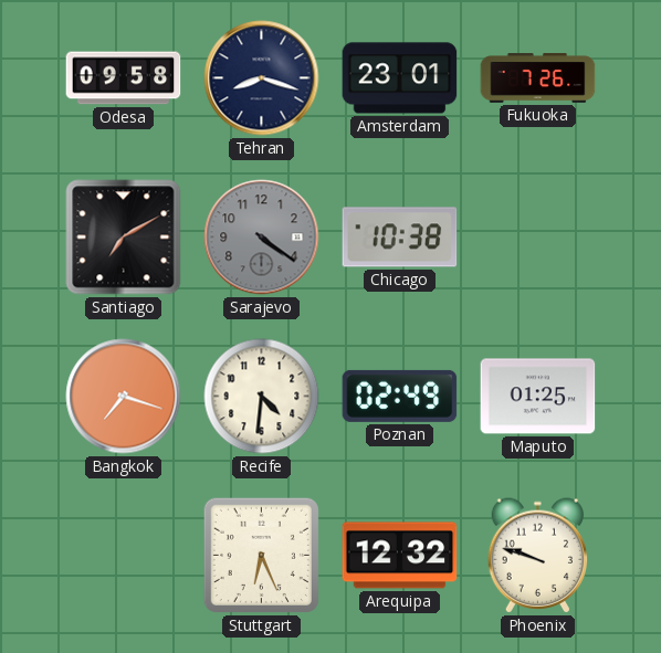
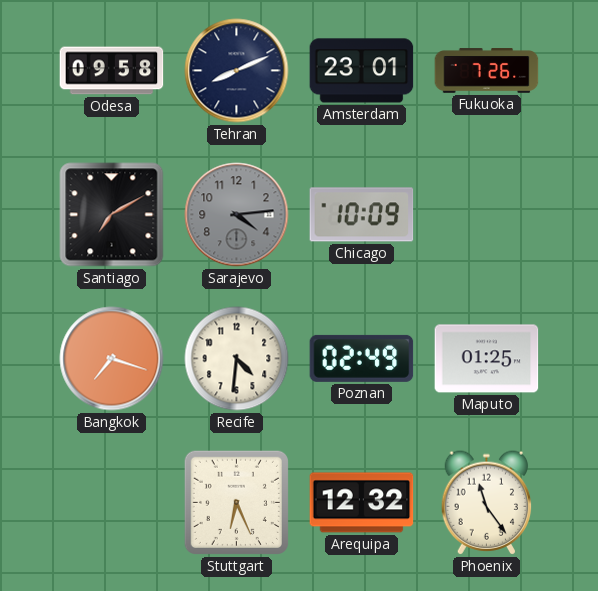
Tehran: 8:18 -> 8:11 (237, 71)
Sarajevo: 4:21 -> 4:14 (237, 215)
Chicago: 10:38 -> 10:09 (362, 215)
Phoenix: 9:48 -> 11:24 (487, 503)
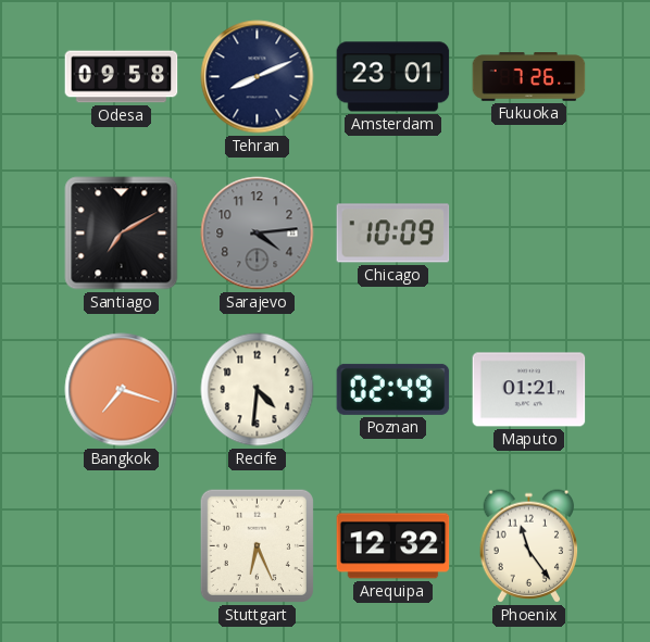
Maputo: 01:25 -> 01:21 (529, 390)
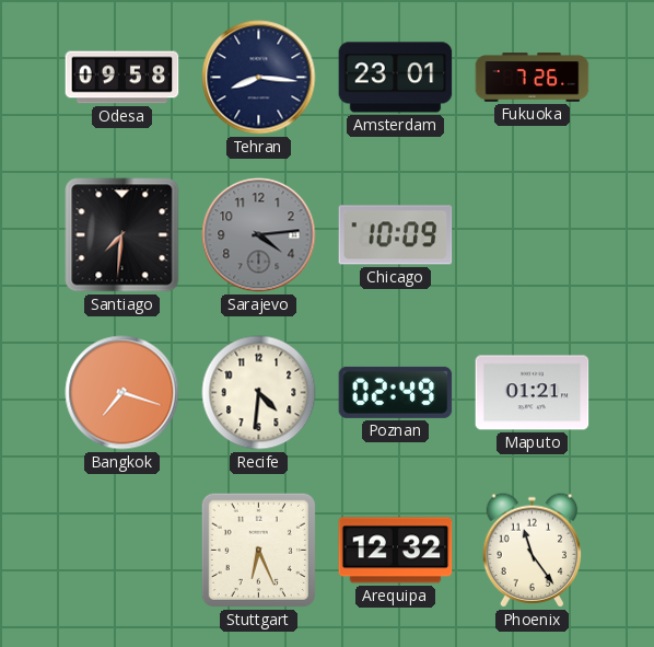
Tehran: 8:11 -> 8:16 (259, 78)
Santiago: 7:10 -> 7:31 (122, 235)
